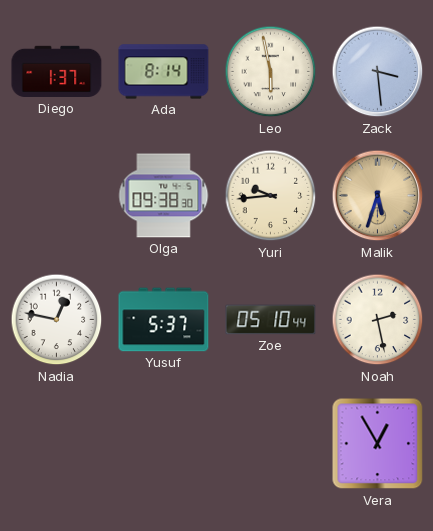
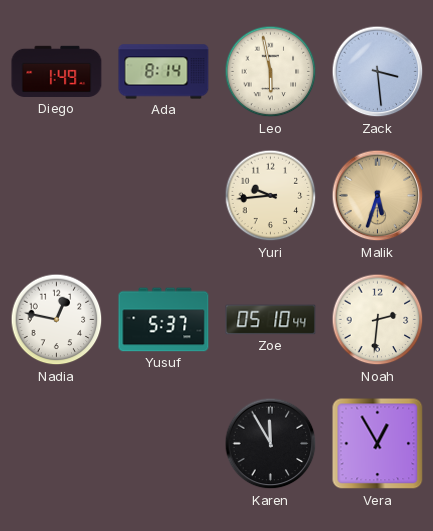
Diego: 1:37 -> 1:49 (57, 72)
Olga: 09:38 -> none (164, 196)
Noah: 2:28 -> 2:31 (378, 320)
Karen: none -> 11:55 (271, 444)
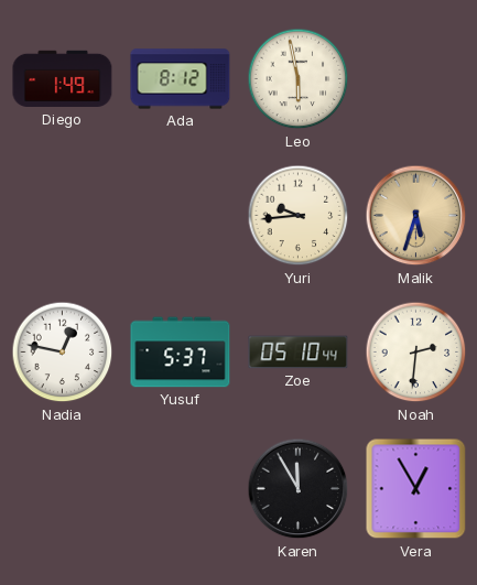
Ada: 8:14 -> 8:12 (181, 79)
Zack: 3:29 -> none (378, 72)
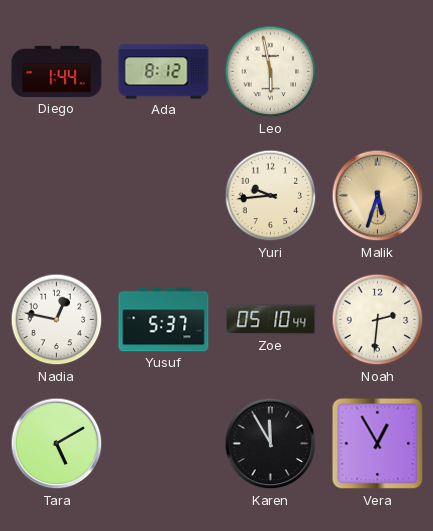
Diego: 1:49 -> 1:44 (57, 72)
Tara: none -> 5:10 (57, 444)
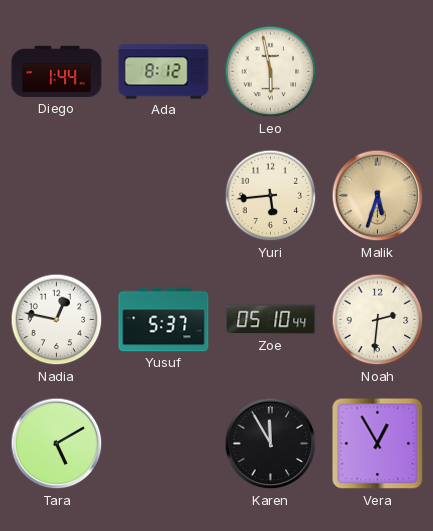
Yuri: 9:44 -> 5:44 (271, 196)
